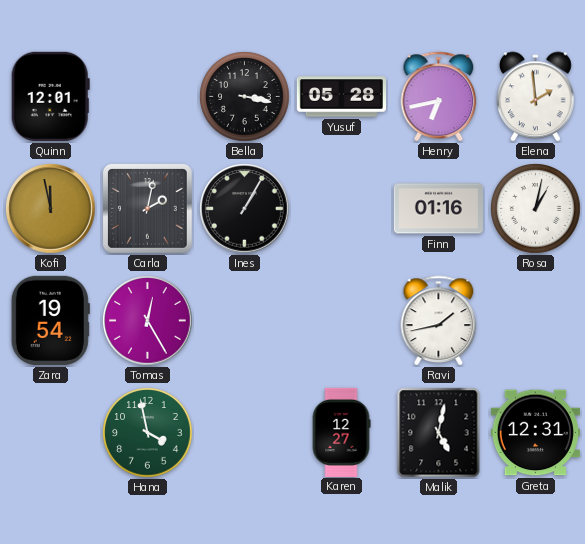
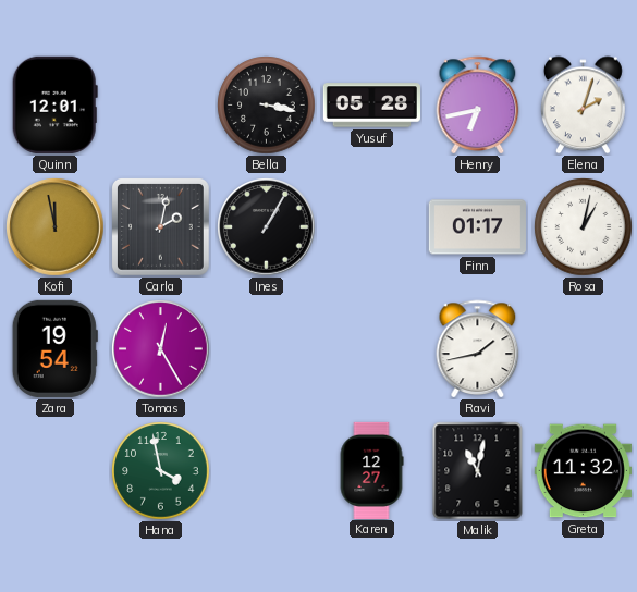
Elena: 1:59 -> 2:03 (583, 106)
Finn: 01:16 -> 01:17 (477, 227)
Malik: 5:02 -> 11:02 (478, 471)
Greta: 12:31 -> 11:32 (583, 471)
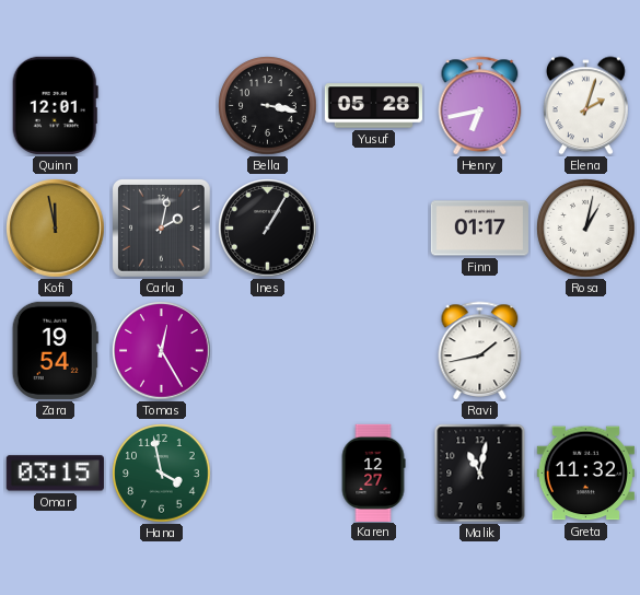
Omar: none -> 03:15 (55, 474)
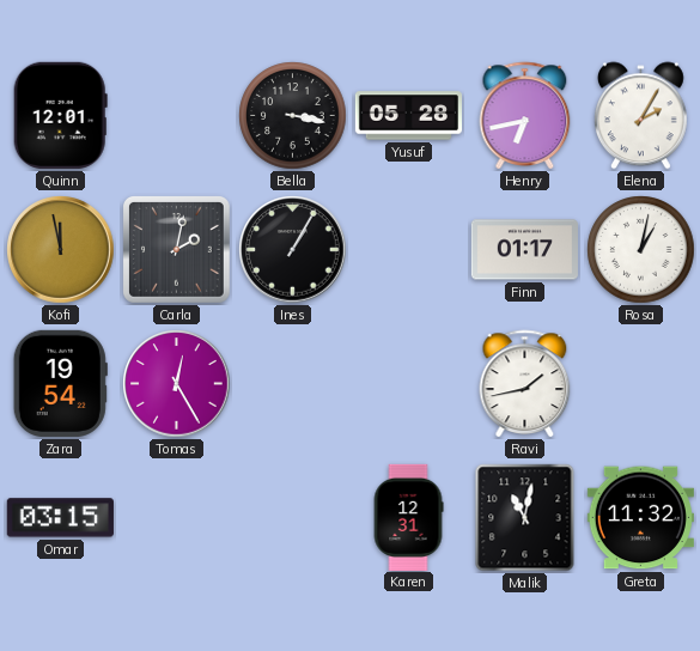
Elena: 2:03 -> 2:05 (640, 116)
Hana: 3:58 -> none (162, 474)
Karen: 12:27 -> 12:31 (408, 517)
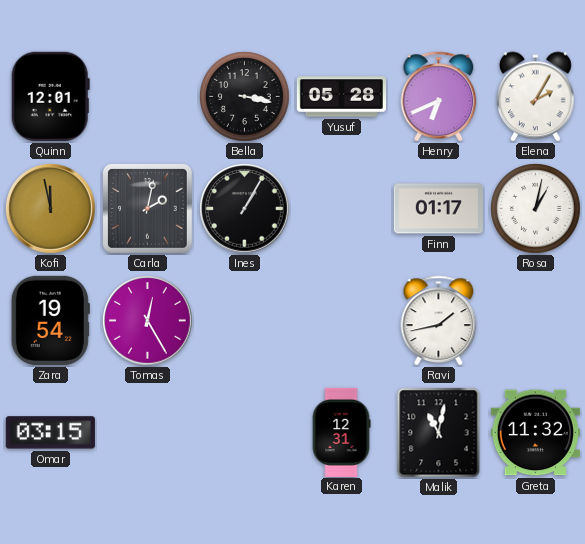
Henry: 6:43 -> 6:41 (439, 96)
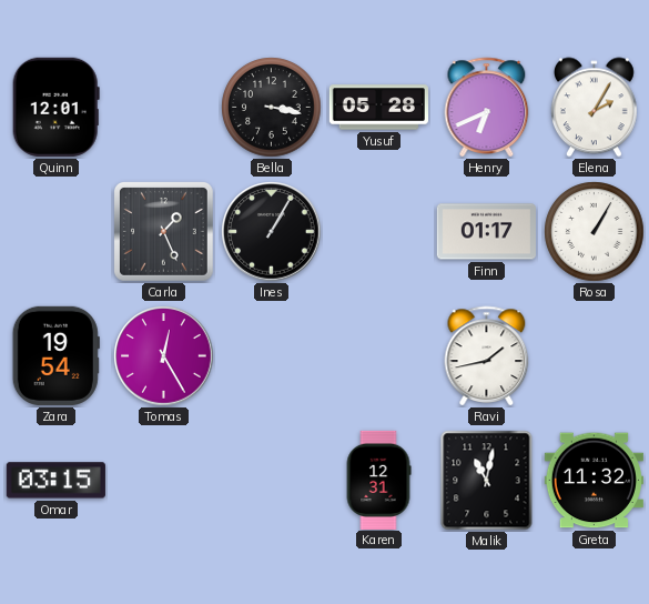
Kofi: 11:58 -> none (51, 209)
Carla: 2:02 -> 1:26 (163, 231)
Rosa: 1:02 -> 1:05 (595, 232)
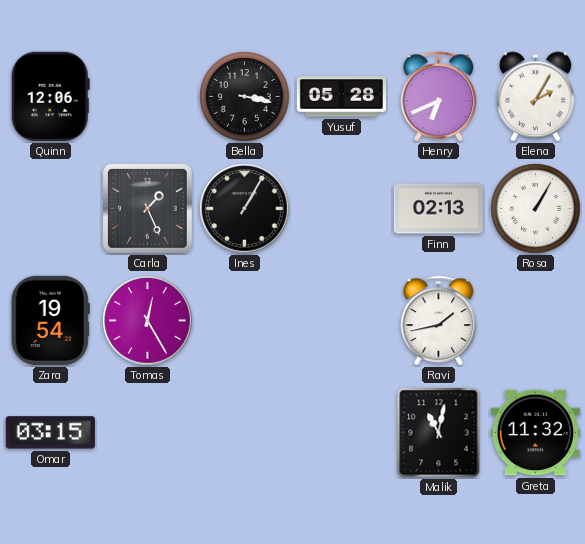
Quinn: 12:01 -> 12:06 (50, 96)
Finn: 01:17 -> 02:13 (438, 209)
Karen: 12:31 -> none (378, 480)
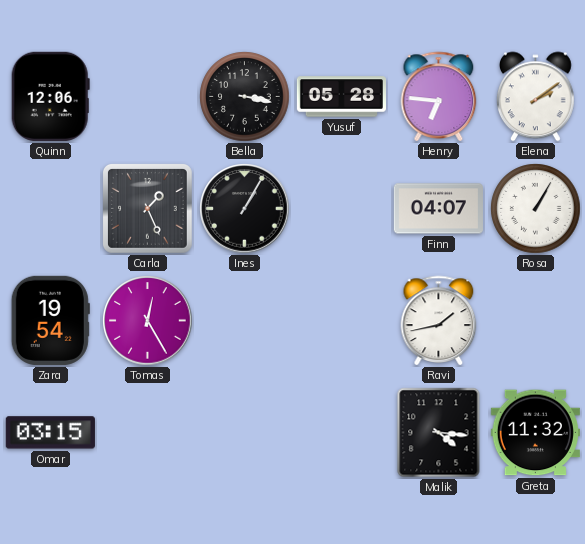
Henry: 6:41 -> 6:46 (439, 96)
Elena: 2:05 -> 2:09 (535, 97)
Finn: 02:13 -> 04:07 (438, 209)
Malik: 11:02 -> 4:16 (439, 433)
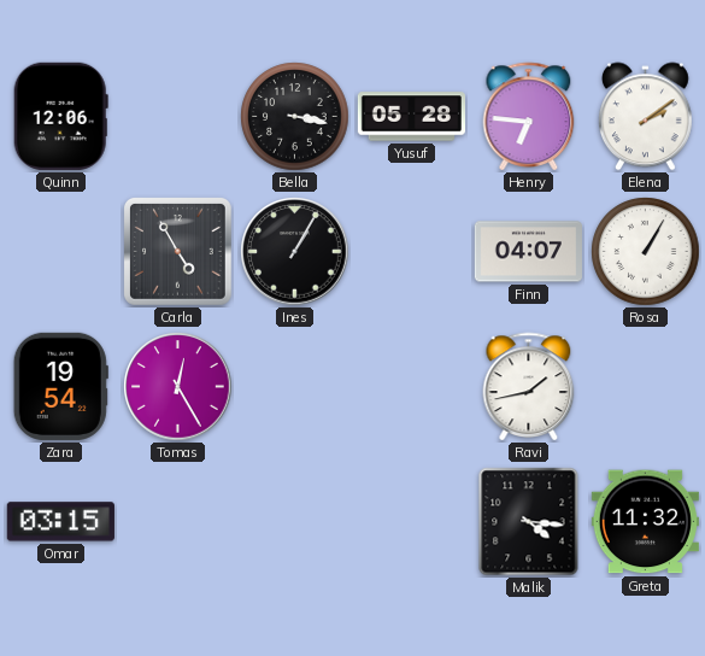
Carla: 1:26 -> 4:55 (177, 251)
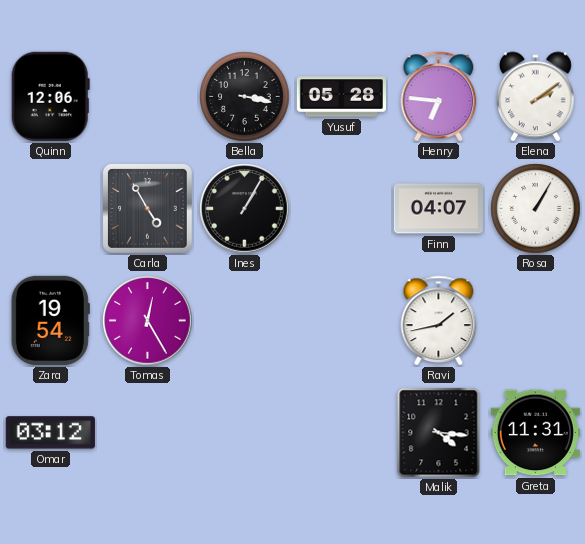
Omar: 03:15 -> 03:12 (50, 433)
Greta: 11:32 -> 11:31 (535, 433)
